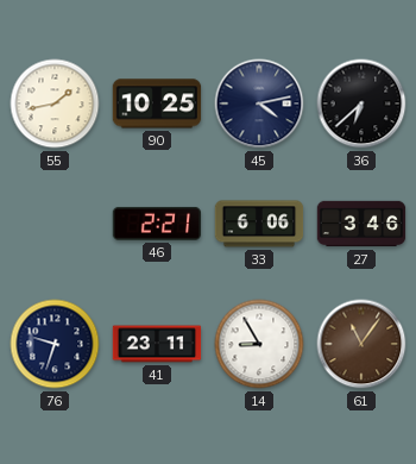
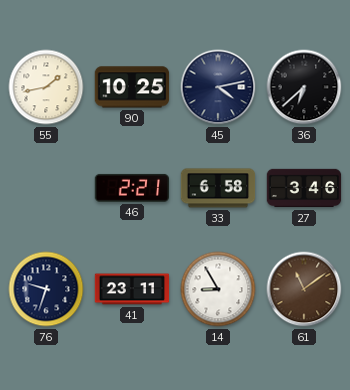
33: 6:06 -> 6:58 (218, 188)
61: 11:06 -> 11:09 (304, 289)
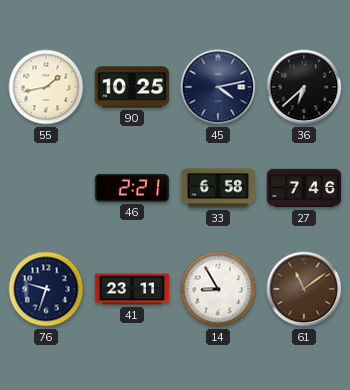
27: 3:46 -> 7:46 (304, 188)
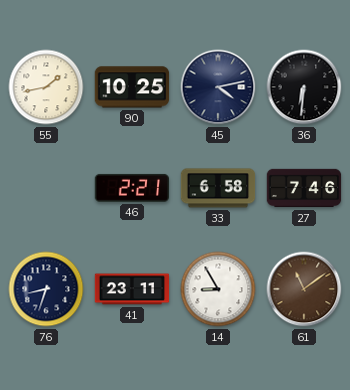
36: 6:38 -> 6:31 (304, 87)
76: 9:33 -> 8:33 (46, 289)
